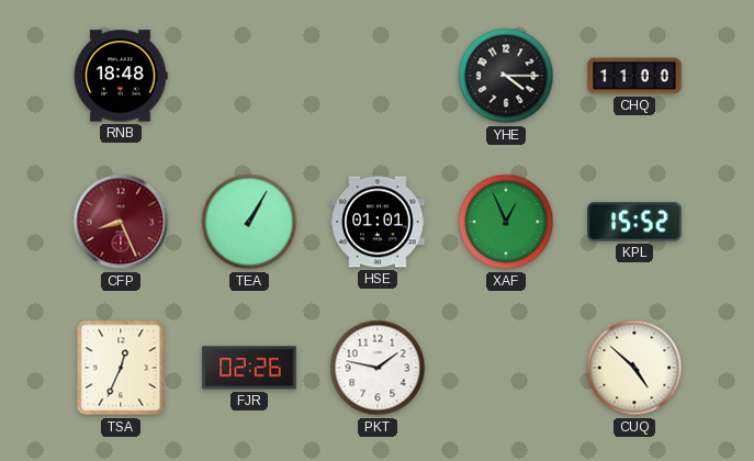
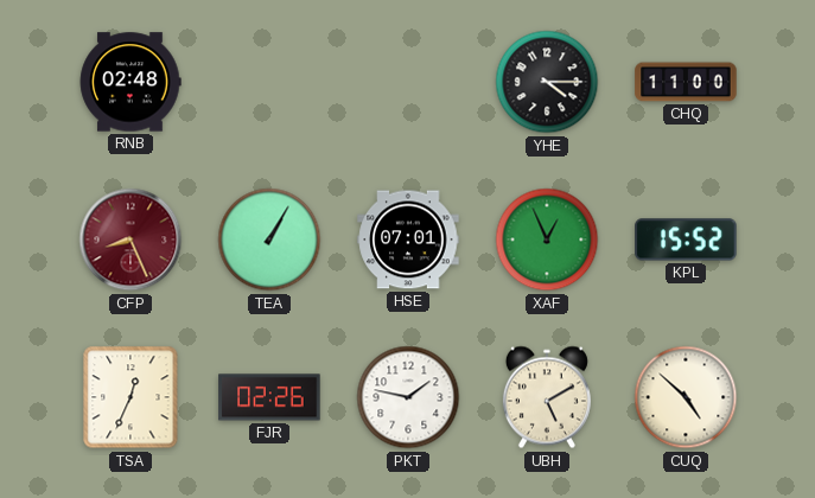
RNB: 18:48 -> 02:48 (130, 82)
HSE: 01:01 -> 07:01 (408, 240)
UBH: none -> 5:10 (547, 397)
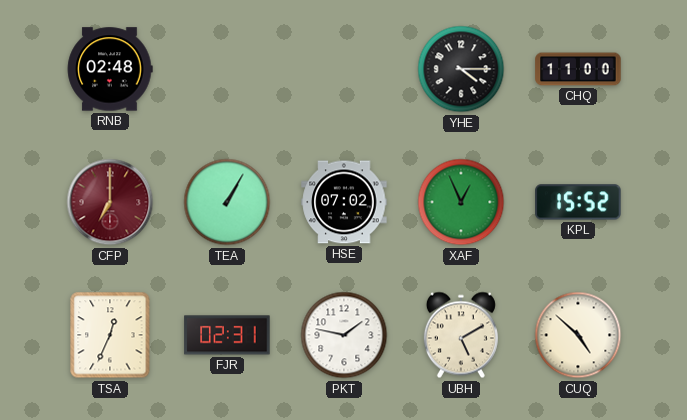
CFP: 8:26 -> 7:00 (110, 202)
HSE: 07:01 -> 07:02 (344, 202)
FJR: 02:26 -> 02:31 (227, 335)
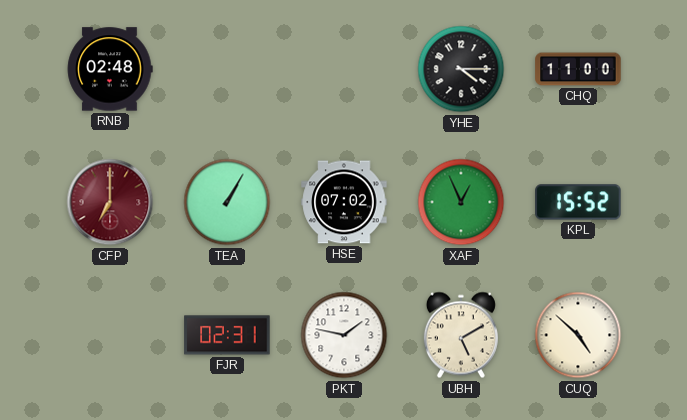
TSA: 12:34 -> none (110, 335)
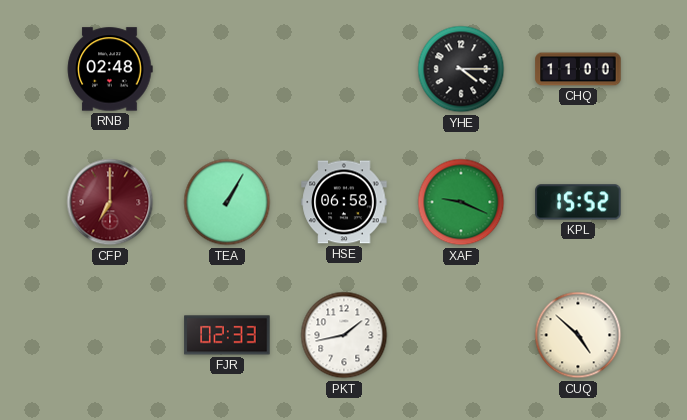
HSE: 07:02 -> 06:58 (344, 202)
XAF: 12:56 -> 9:19 (461, 202)
FJR: 02:31 -> 02:33 (227, 335)
PKT: 1:47 -> 1:43 (344, 335)
UBH: 5:10 -> none (461, 335)
